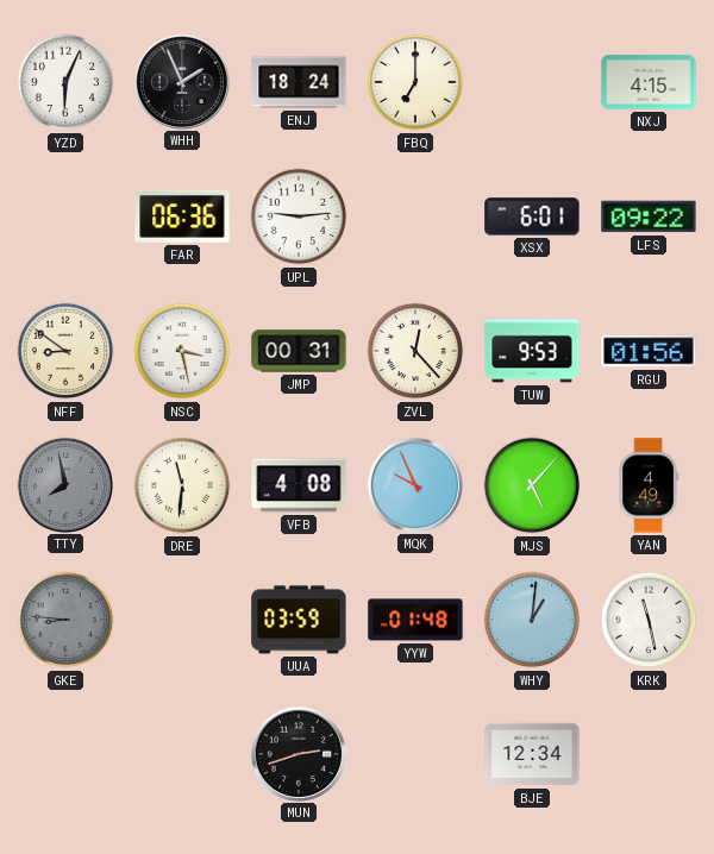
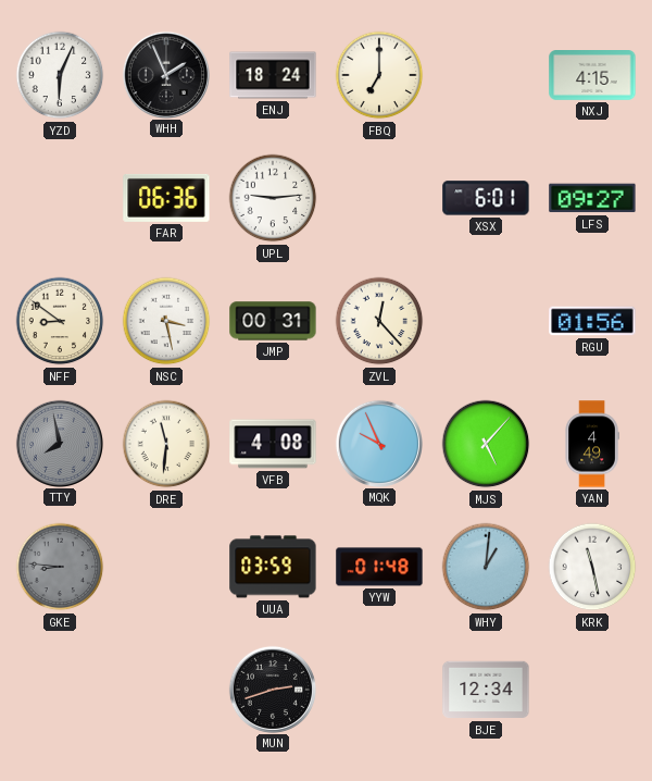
LFS: 09:22 -> 09:27 (592, 198)
TUW: 9:53 -> none (532, 351)
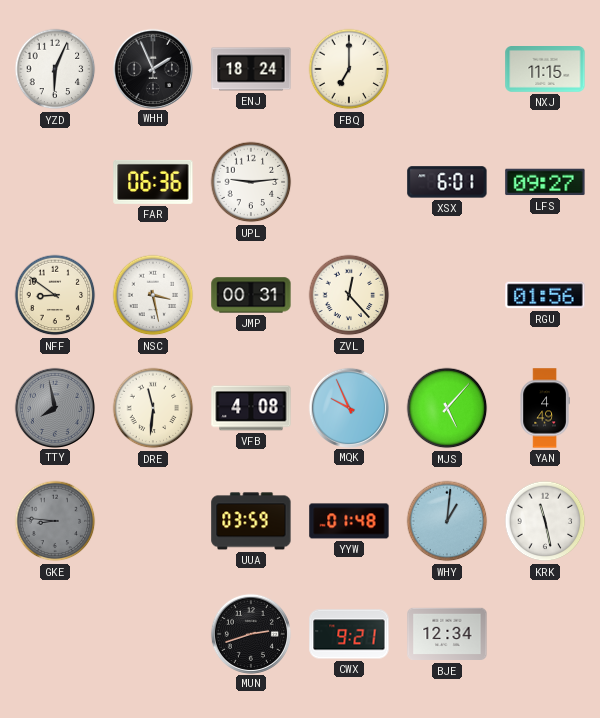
NXJ: 4:15 -> 11:15 (545, 70)
CWX: none -> 9:21 (349, 634)
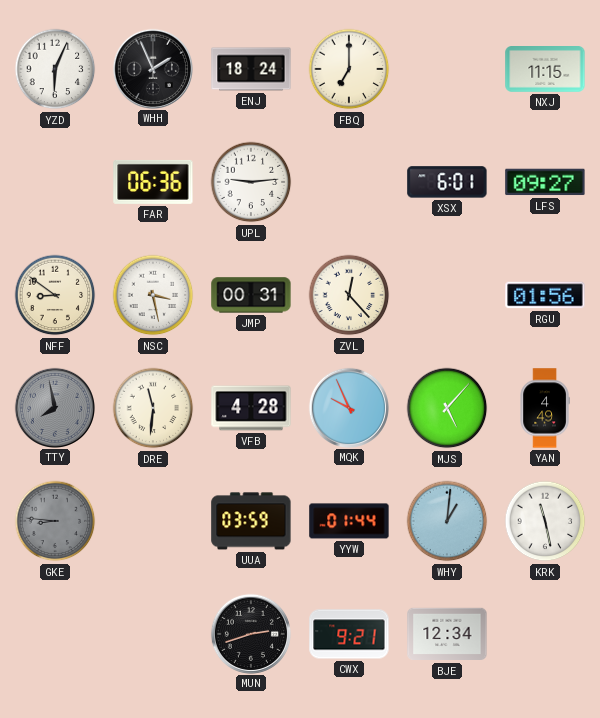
VFB: 4:08 -> 4:28 (251, 408)
YYW: 01:48 -> 01:44 (349, 521)
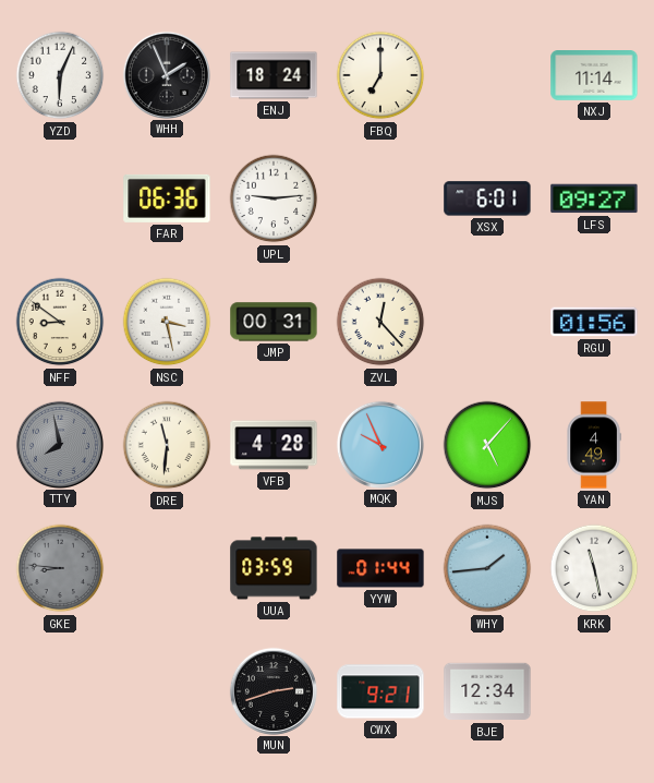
NXJ: 11:15 -> 11:14 (594, 76)
WHY: 1:01 -> 1:44 (487, 568)
